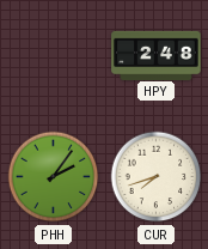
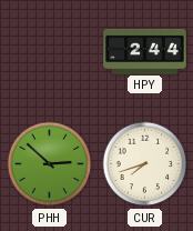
HPY: 2:48 -> 2:44 (145, 51)
PHH: 2:06 -> 2:52 (50, 164)
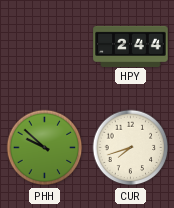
PHH: 2:52 -> 9:52 (45, 148)
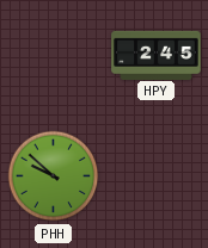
HPY: 2:44 -> 2:45 (157, 55)
CUR: 7:42 -> none (131, 148)
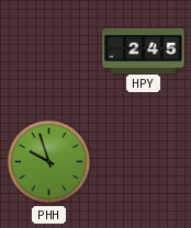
PHH: 9:52 -> 9:57 (49, 162)
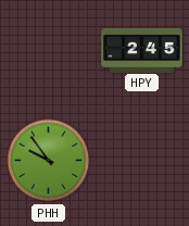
PHH: 9:57 -> 9:54 (49, 161)
